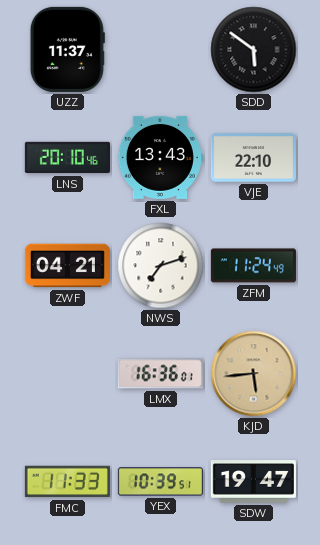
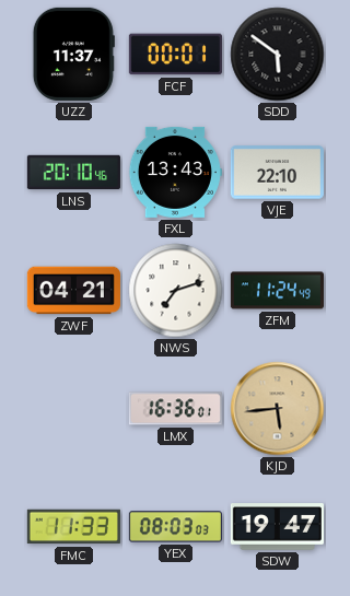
FCF: none -> 00:01 (175, 55)
YEX: 10:39 -> 08:03 (175, 527)
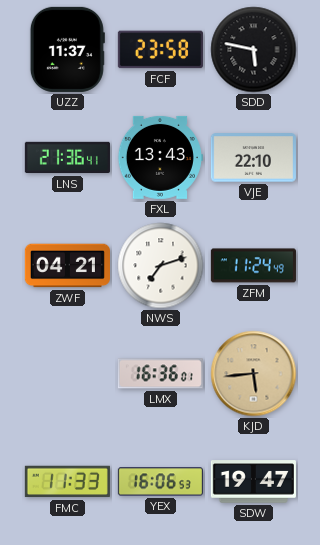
FCF: 00:01 -> 23:58 (160, 50)
SDD: 5:51 -> 5:47 (254, 50)
LNS: 20:10 -> 21:36 (67, 158)
YEX: 08:03 -> 16:06 (160, 482)
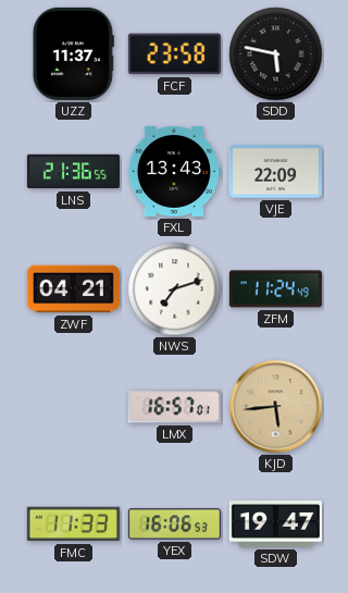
LNS: 21:36:41 -> 21:36:55 (73, 172)
VJE: 22:10 -> 22:09 (275, 172)
LMX: 16:36 -> 16:57 (174, 407)
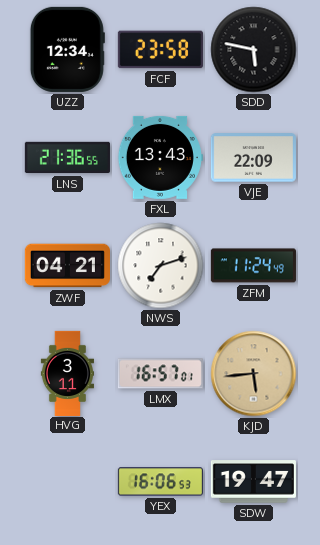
UZZ: 11:37 -> 12:34 (67, 49)
HVG: none -> 3:11 (67, 373)
FMC: 11:33 -> none (73, 524)
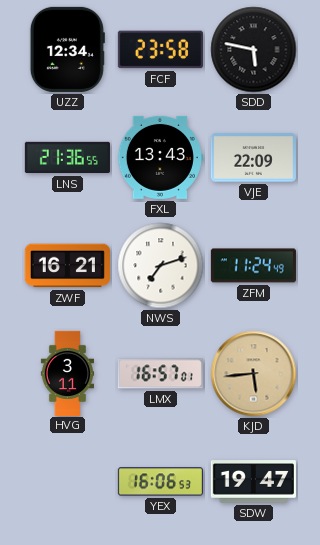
ZWF: 04:21 -> 16:21 (67, 266)
